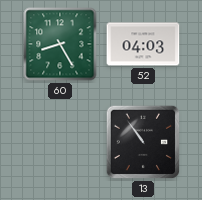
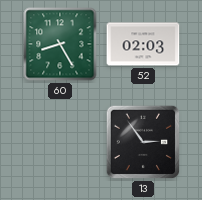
52: 04:03 -> 02:03 (143, 44)
13: 10:54 -> 2:54 (143, 142)
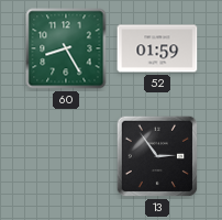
52: 02:03 -> 01:59 (157, 48)
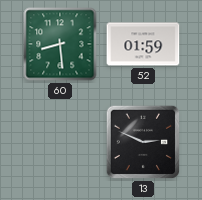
60: 8:25 -> 8:29 (60, 44)
13: 2:54 -> 2:49 (143, 142)
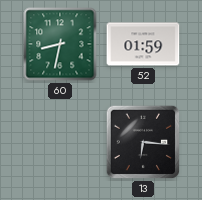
60: 8:29 -> 8:32 (60, 44)
13: 2:49 -> 6:16 (143, 142)
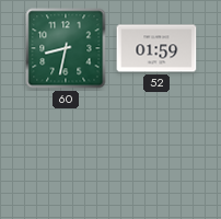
13: 6:16 -> none (143, 142)
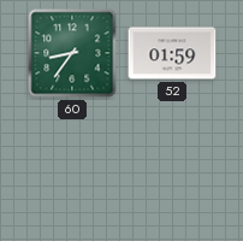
60: 8:32 -> 8:36 (72, 53)
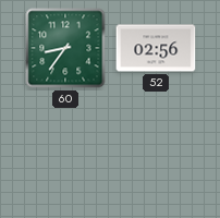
52: 01:59 -> 02:56 (156, 48)
